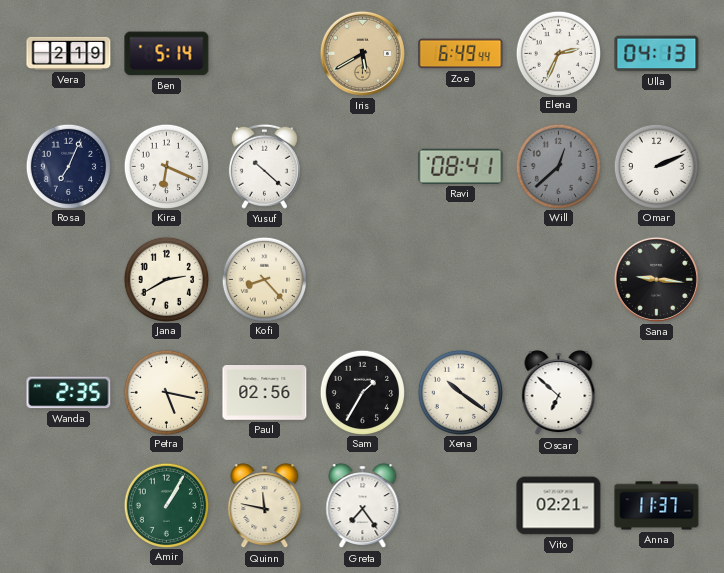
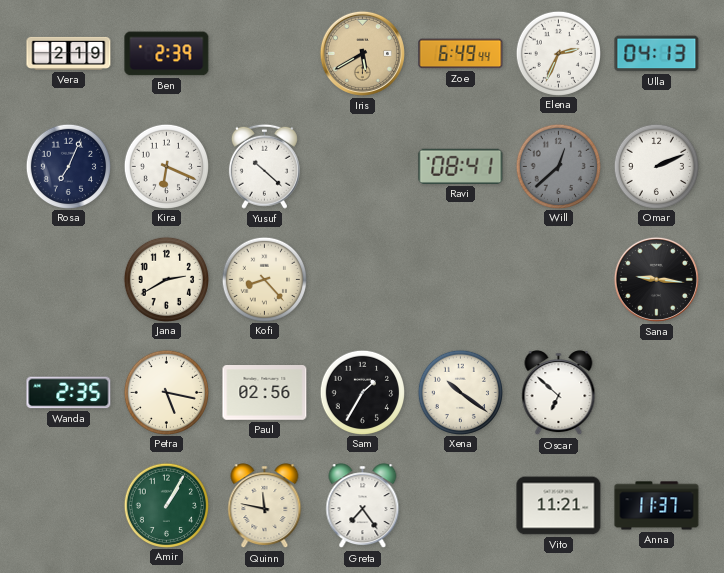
Ben: 5:14 -> 2:39 (167, 54)
Vito: 02:21 -> 11:21 (559, 506)
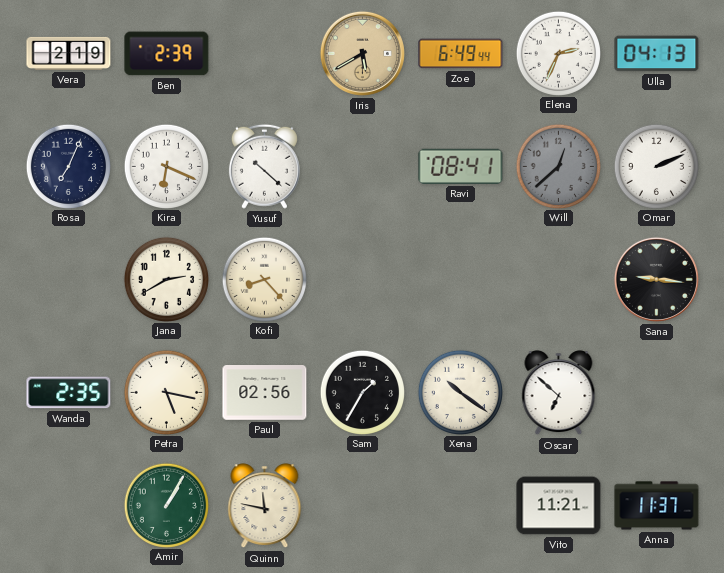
Greta: 7:24 -> none (363, 506)
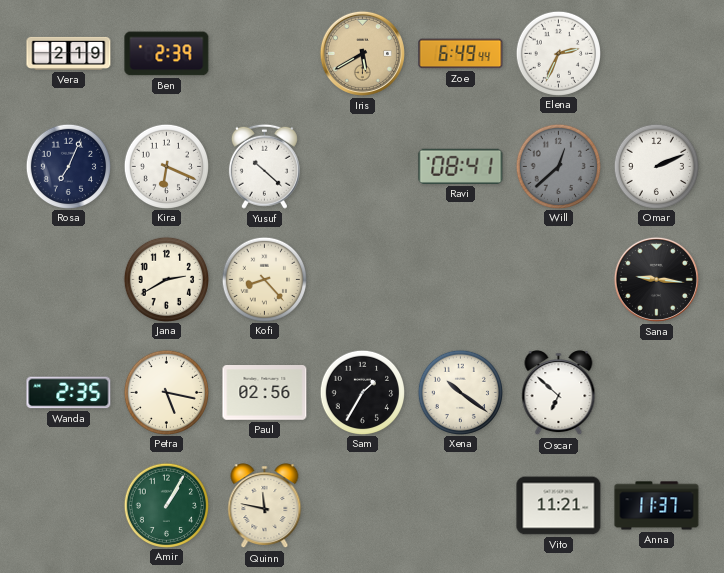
Ulla: 04:13 -> none (657, 54)
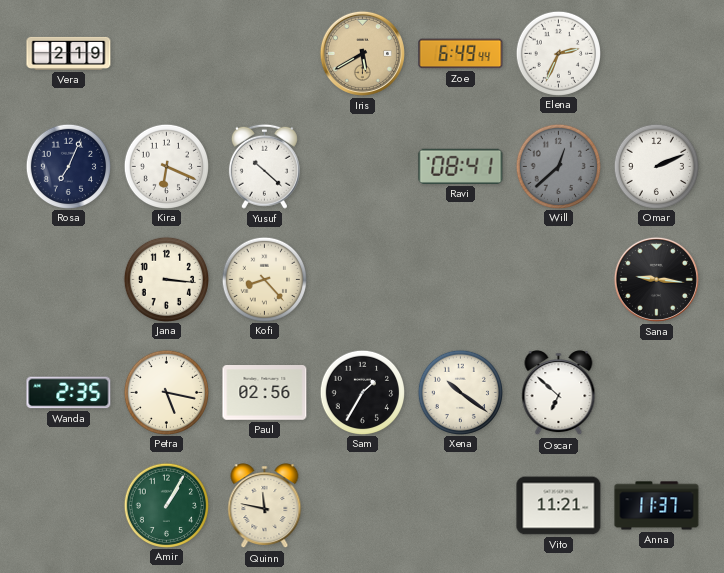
Ben: 2:39 -> none (167, 54)
Jana: 2:40 -> 3:16 (166, 279)
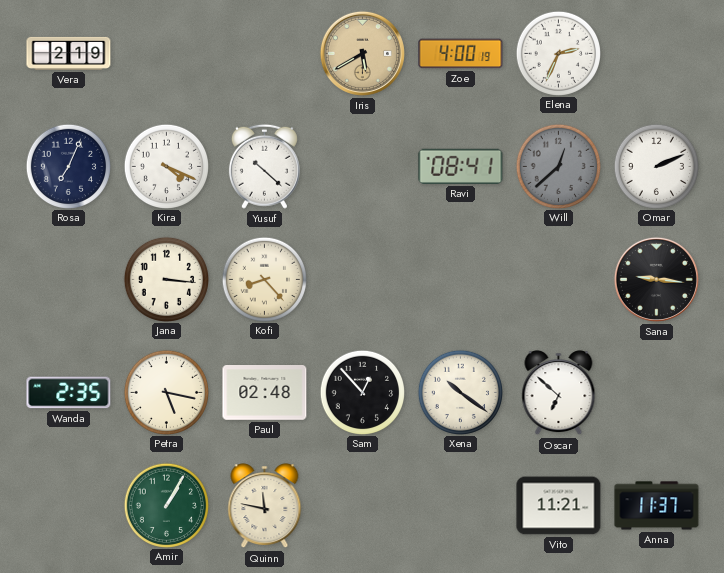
Zoe: 6:49 -> 4:00 (461, 54)
Kira: 6:19 -> 4:19 (166, 166)
Paul: 02:56 -> 02:48 (265, 393)
Sam: 1:35 -> 12:53 (362, 392)
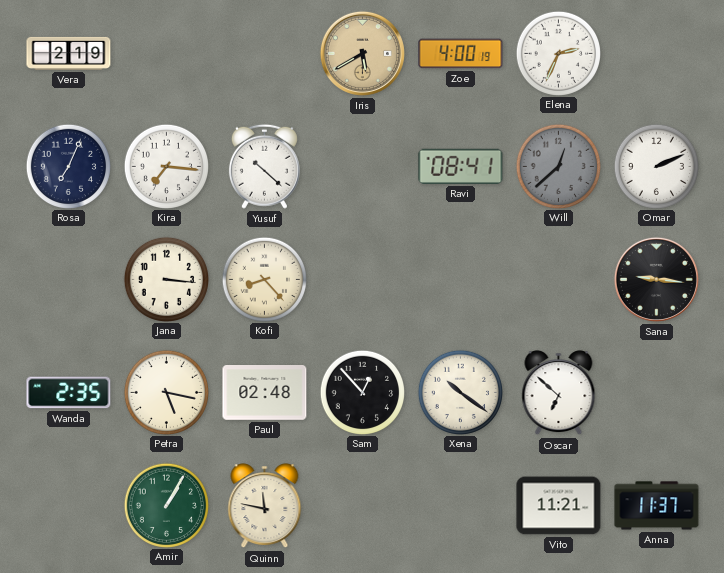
Kira: 4:19 -> 7:16 (166, 166)
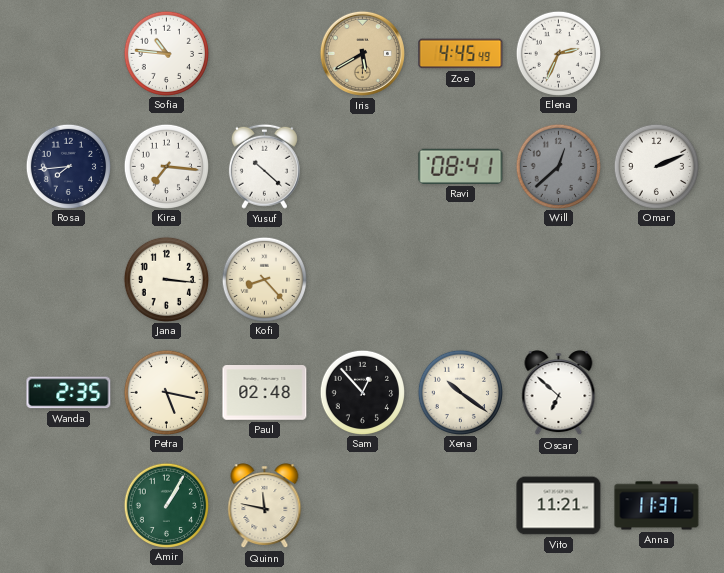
Vera: 2:19 -> none (69, 53)
Sofia: none -> 10:46 (166, 53)
Zoe: 4:00 -> 4:45 (461, 54)
Rosa: 7:04 -> 7:44 (68, 166)
Sana: 9:16 -> none (656, 279)
